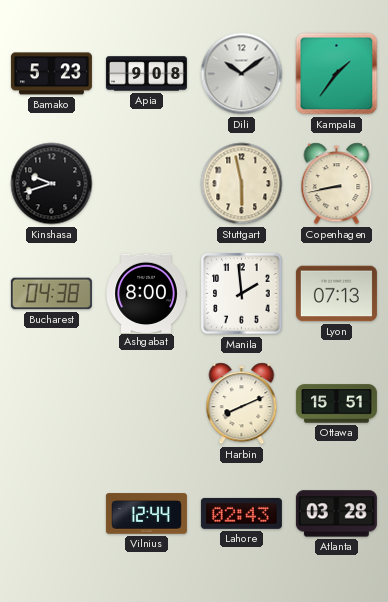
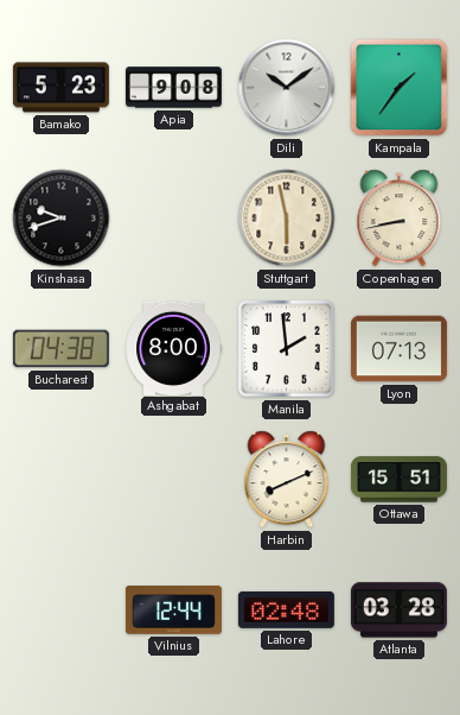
Lahore: 02:43 -> 02:48 (286, 609)
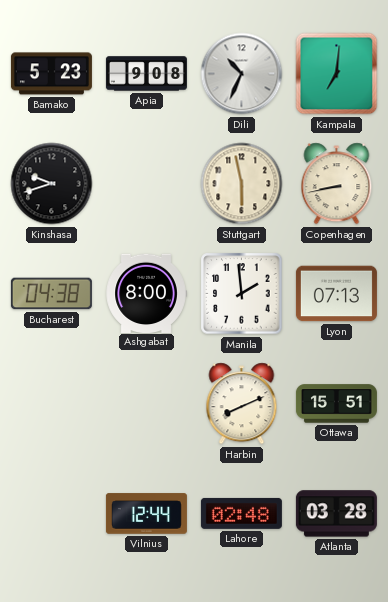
Dili: 10:09 -> 10:34 (242, 74)
Kampala: 1:36 -> 7:01 (337, 74)
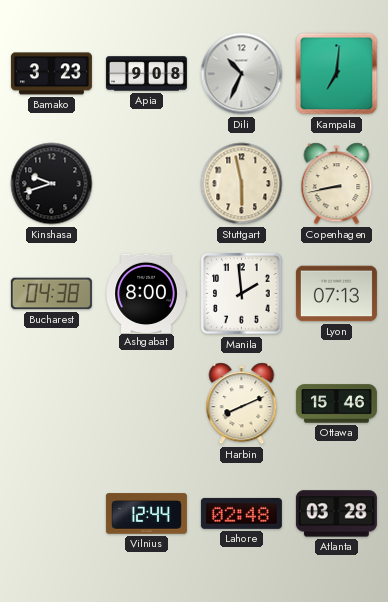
Bamako: 5:23 -> 3:23 (51, 74)
Ottawa: 15:51 -> 15:46 (336, 404)
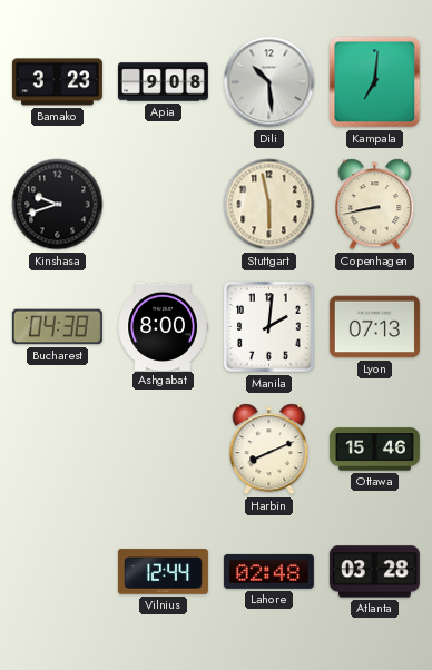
Dili: 10:34 -> 10:29 (269, 82)
Manila: 1:59 -> 2:01 (269, 327)
